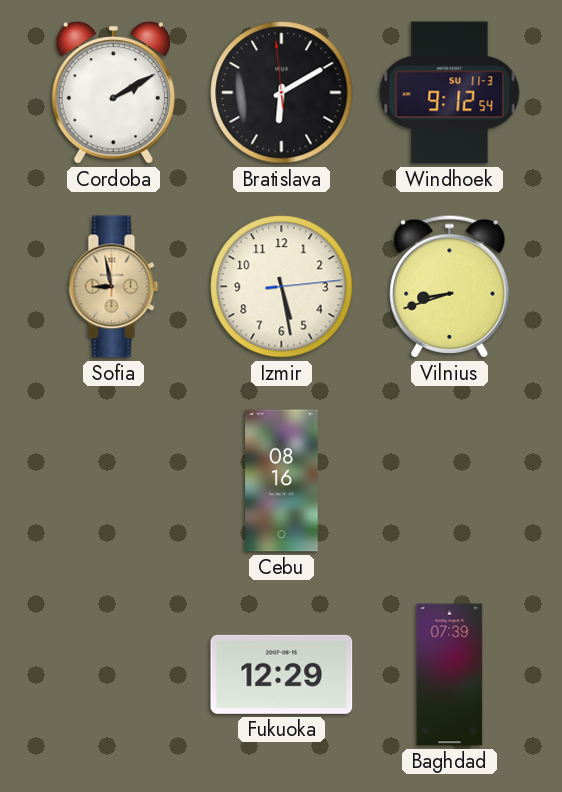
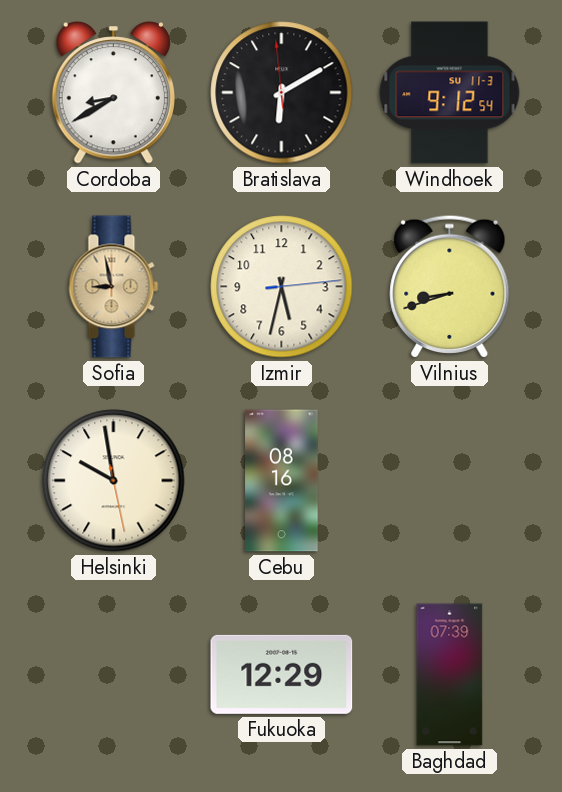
Cordoba: 2:10 -> 8:40 (113, 93)
Izmir: 5:28 -> 5:32 (282, 287)
Helsinki: none -> 9:58 (114, 481)
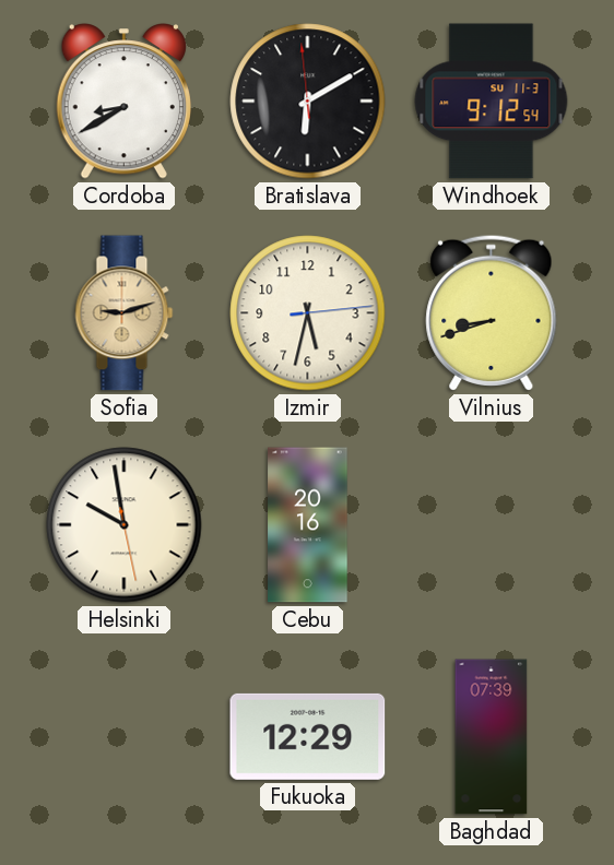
Sofia: 8:58 -> 9:12 (125, 313)
Cebu: 08:16 -> 20:16 (308, 525)
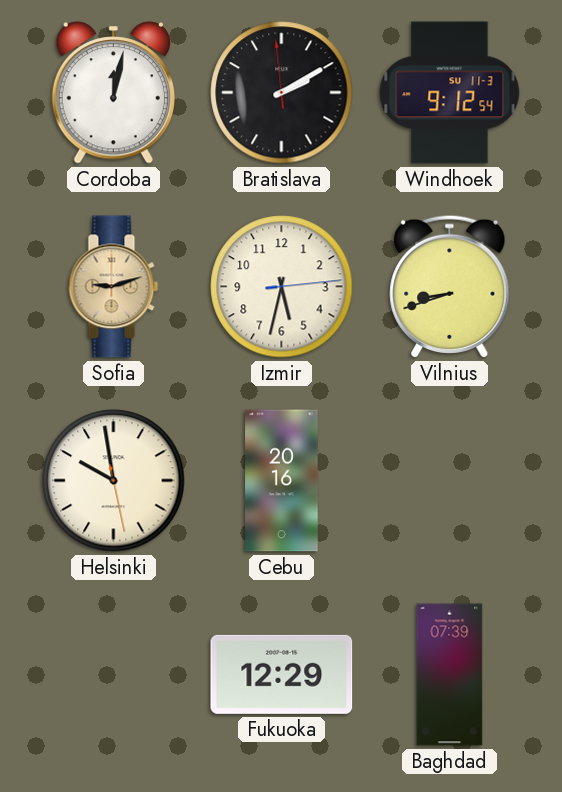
Cordoba: 8:40 -> 12:02 (113, 93)
Bratislava: 6:09 -> 2:09 (282, 93)
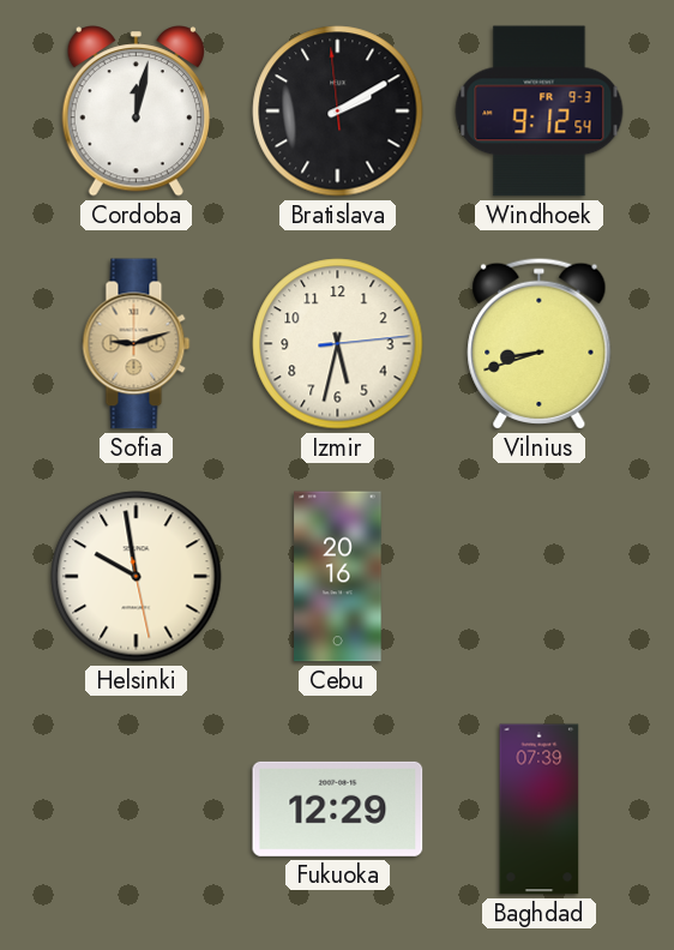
Windhoek date: SU 11-3 -> FR 9-3 (540, 112)
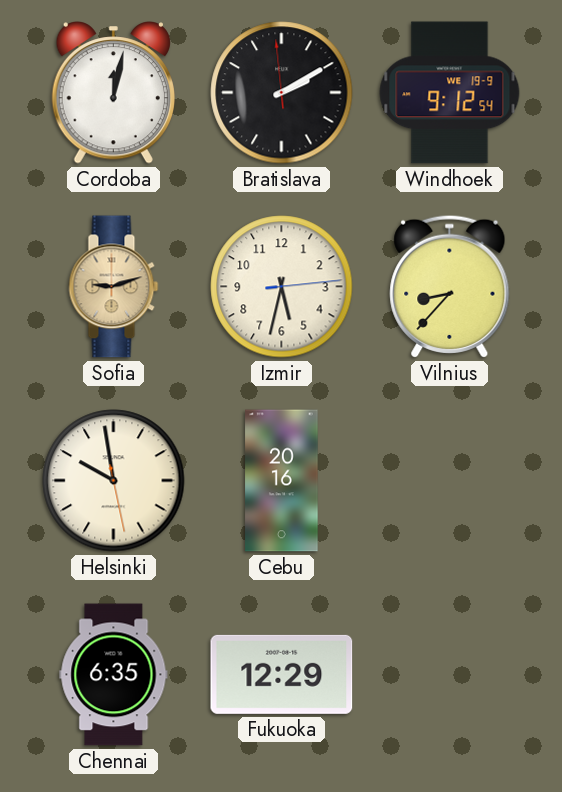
Windhoek date: FR 9-3 -> WE 19-9 (450, 93)
Vilnius: 8:42 -> 8:37 (450, 286)
Chennai: none -> 6:35 (114, 675)
Baghdad: 07:39 -> none (540, 810)
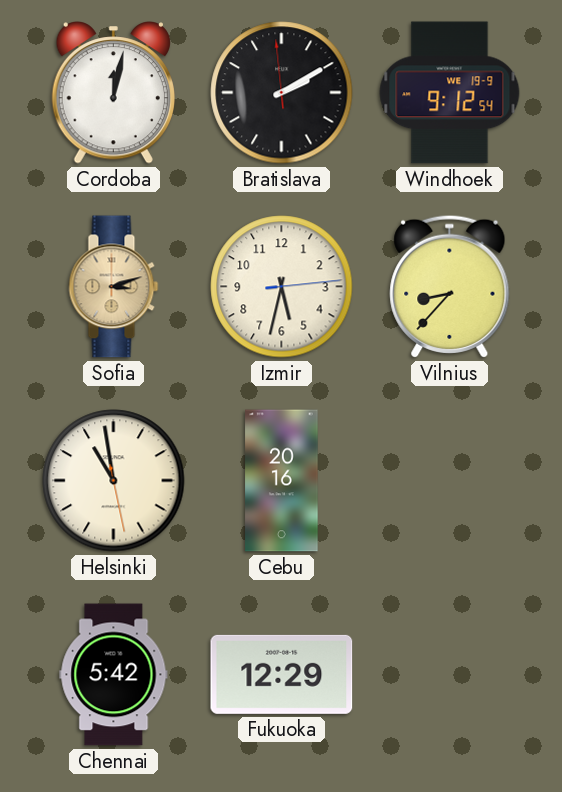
Sofia: 9:12 -> 3:12 (114, 287)
Helsinki: 9:58 -> 10:58 (114, 481)
Chennai: 6:35 -> 5:42 (114, 675)
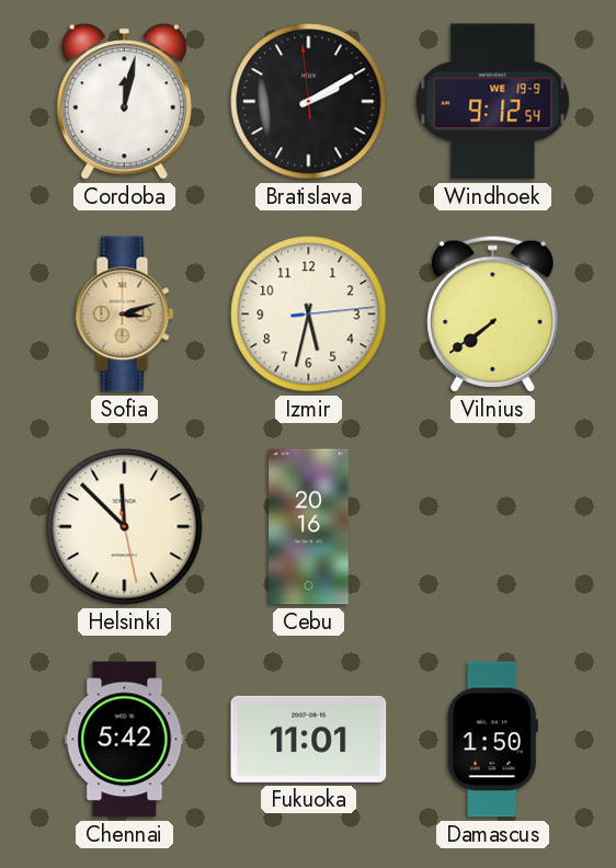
Vilnius: 8:37 -> 7:39 (493, 313)
Helsinki: 10:58 -> 11:52 (125, 527)
Fukuoka: 12:29 -> 11:01 (309, 739)
Damascus: none -> 1:50 (492, 740)
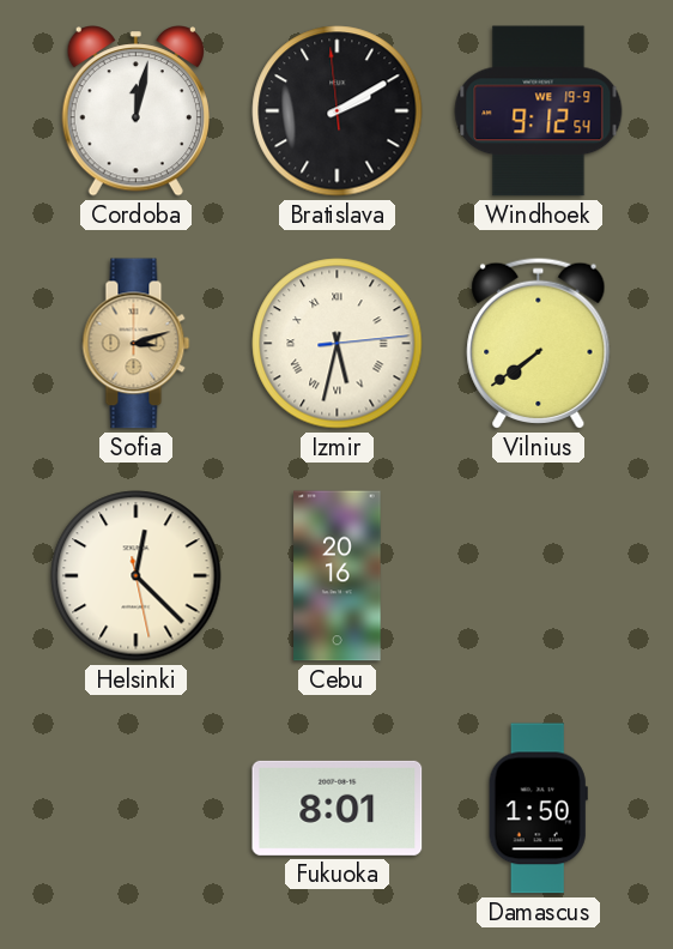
Izmir numerals: Arabic -> Roman (338, 344)
Helsinki: 11:52 -> 12:22 (137, 576)
Chennai: 5:42 -> none (125, 740)
Fukuoka: 11:01 -> 8:01 (338, 808)
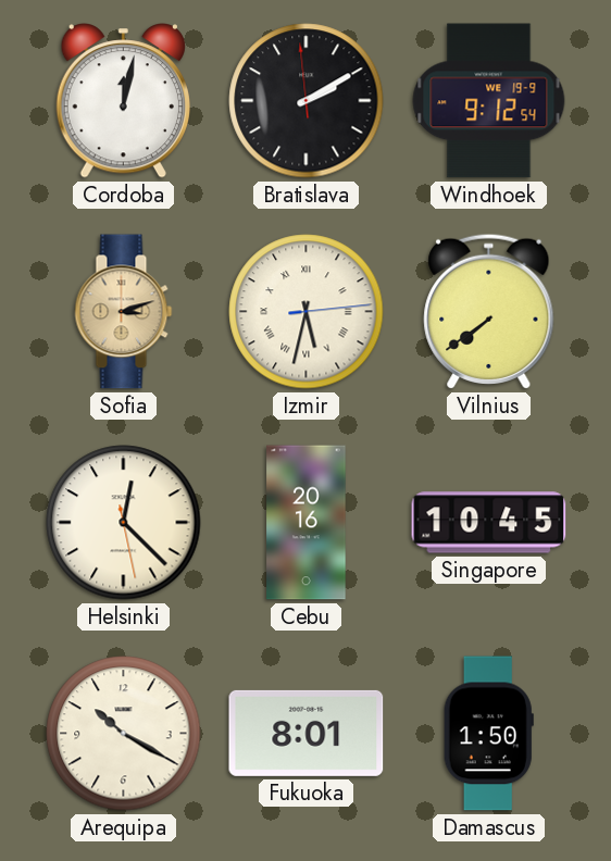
Singapore: none -> 10:45 (489, 523)
Arequipa: none -> 10:20 (124, 734)
